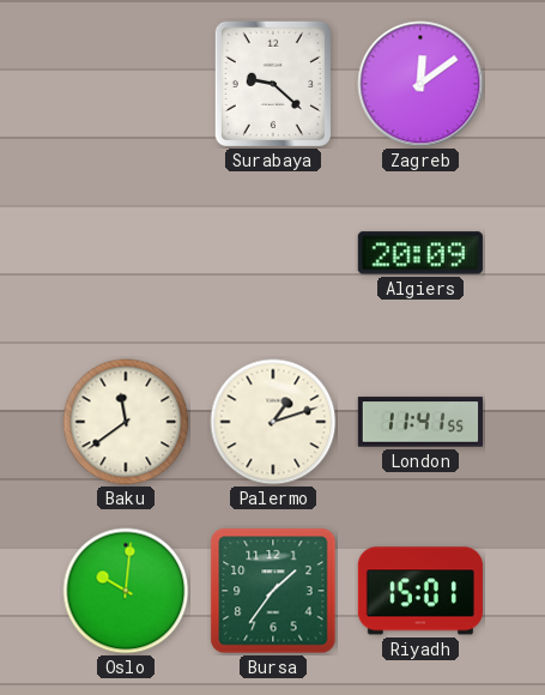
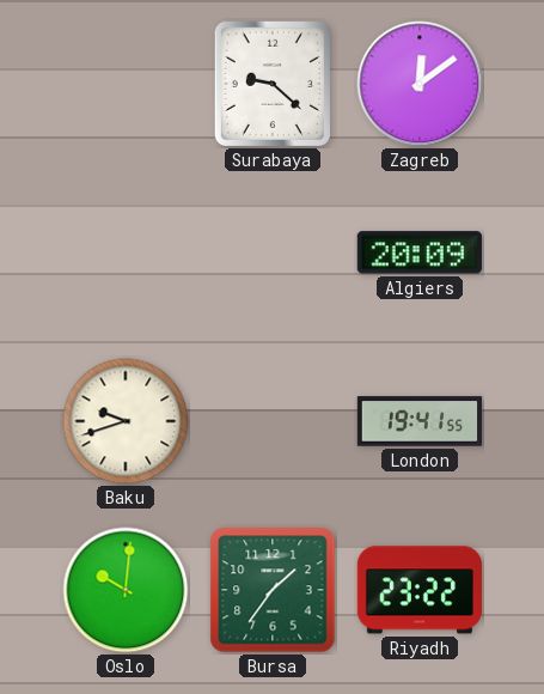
Baku: 11:39 -> 9:42 (126, 421)
Palermo: 1:12 -> none (273, 422)
London: 11:41 -> 19:41 (418, 421)
Riyadh: 15:01 -> 23:22 (420, 590)
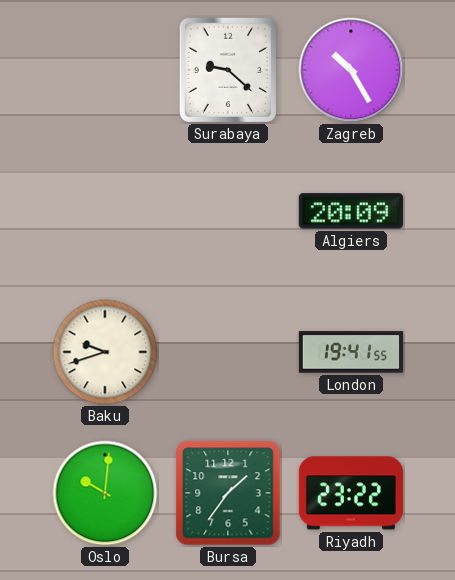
Zagreb: 12:09 -> 10:25 (351, 70)
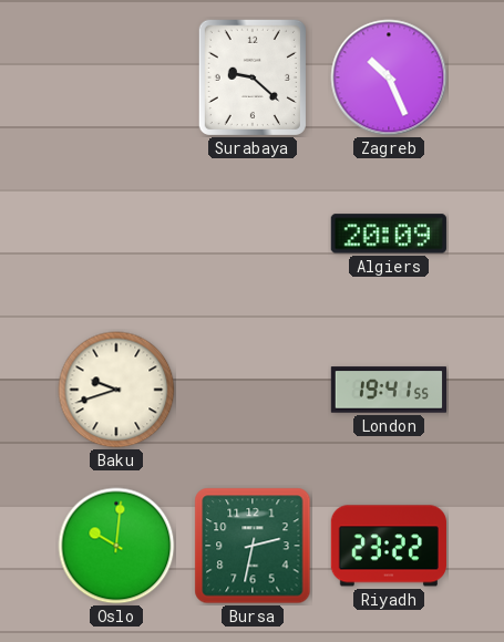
Zagreb: 10:25 -> 10:26 (389, 77)
Bursa: 1:36 -> 2:32 (253, 546)
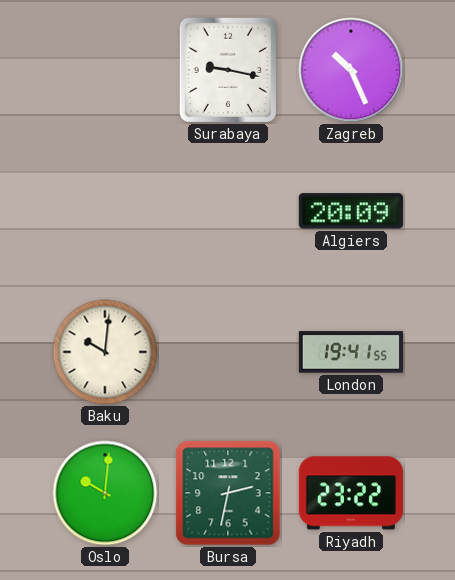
Surabaya: 9:22 -> 9:17 (228, 70)
Baku: 9:42 -> 10:01 (105, 352)
